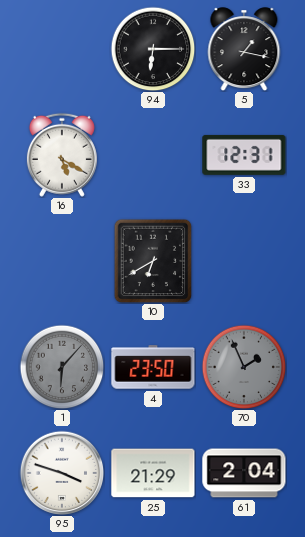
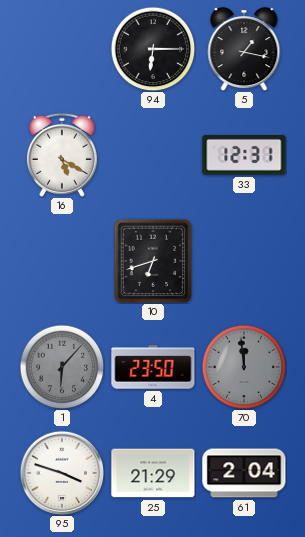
10: 6:40 -> 6:42 (153, 261)
70: 1:56 -> 11:59 (244, 367)
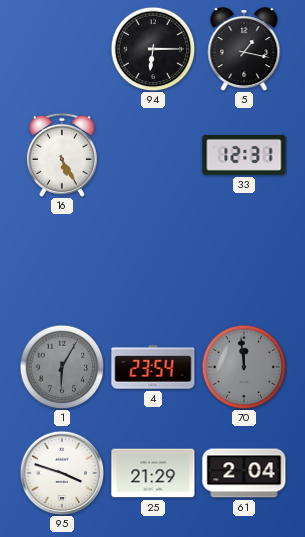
16: 5:20 -> 5:25 (62, 155)
10: 6:42 -> none (153, 261)
1: 6:07 -> 6:05 (62, 367)
4: 23:50 -> 23:54 (153, 367)
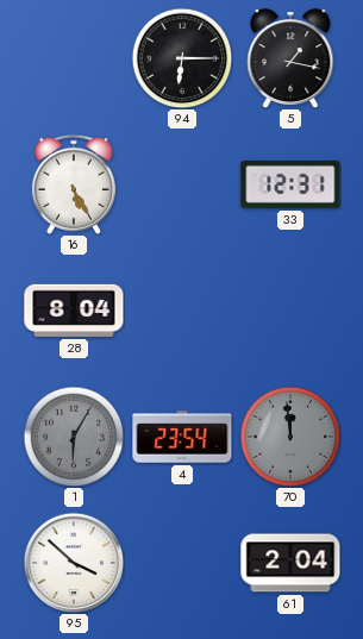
28: none -> 8:04 (74, 311)
95: 3:48 -> 3:52 (74, 563)
25: 21:29 -> none (153, 473)
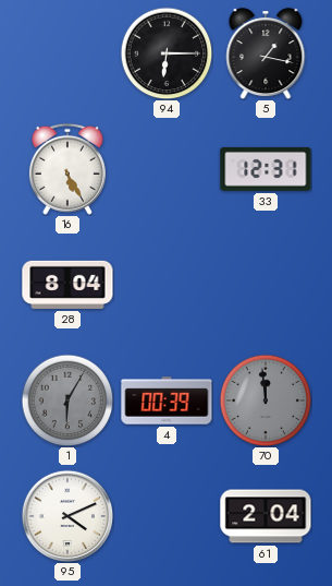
4: 23:54 -> 00:39 (167, 400)
95: 3:52 -> 4:11 (67, 516)
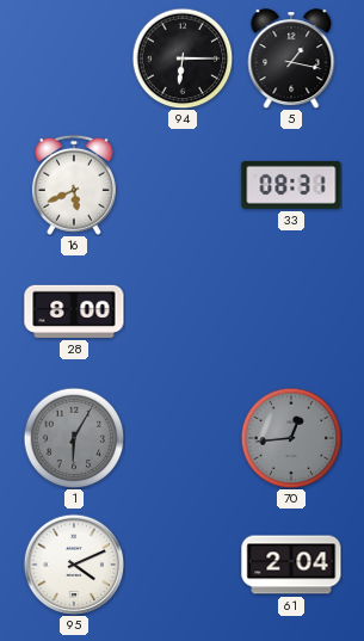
16: 5:25 -> 5:41 (74, 185)
33: 12:31 -> 08:31 (291, 185)
28: 8:04 -> 8:00 (74, 312)
4: 00:39 -> none (167, 400)
70: 11:59 -> 12:44 (291, 438)
